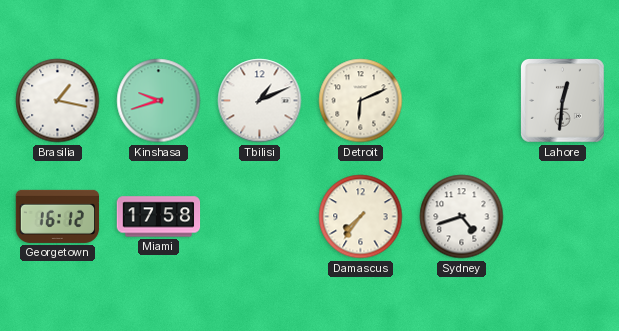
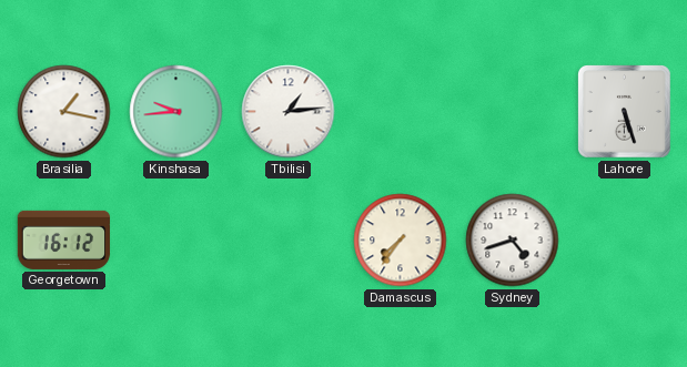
Kinshasa: 9:42 -> 9:44 (176, 112)
Tbilisi: 1:11 -> 1:14 (289, 112)
Detroit: 6:11 -> none (361, 101)
Lahore: 12:31 -> 5:27 (625, 112)
Miami: 17:58 -> none (159, 217)
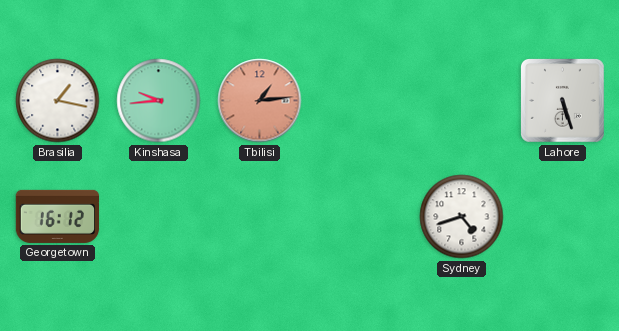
Tbilisi dial: white -> salmon (260, 101)
Damascus: 7:36 -> none (401, 241)
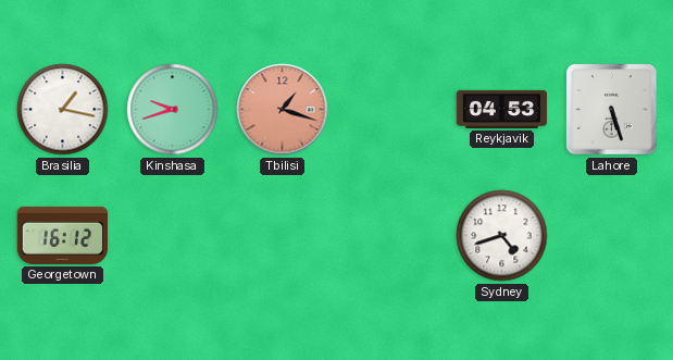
Kinshasa: 9:44 -> 9:42 (173, 110)
Tbilisi: 1:14 -> 1:18 (283, 110)
Reykjavik: none -> 04:53 (502, 109)
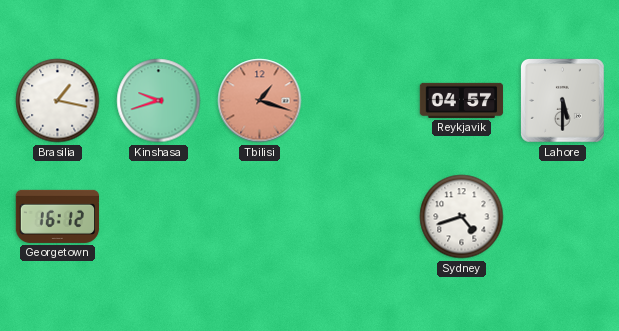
Reykjavik: 04:53 -> 04:57 (462, 100)
Lahore: 5:27 -> 5:30 (563, 101)
